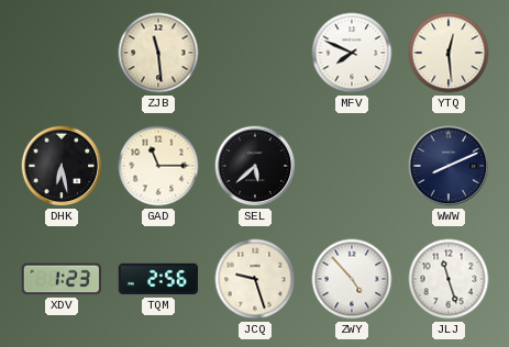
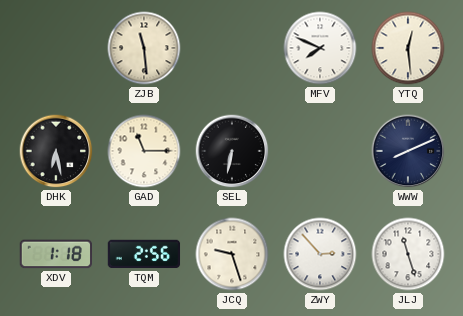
SEL: 5:38 -> 6:32 (232, 151)
XDV: 1:23 -> 1:18 (55, 254)
ZWY: 4:53 -> 2:53 (320, 254)
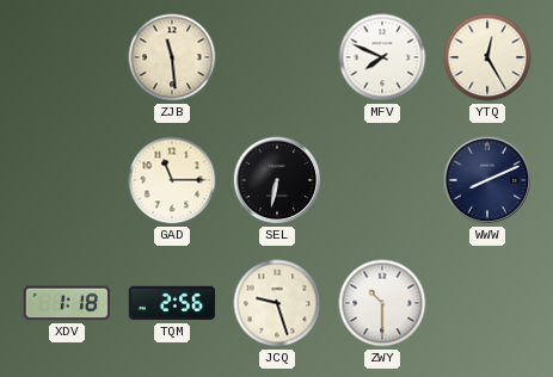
YTQ: 12:29 -> 12:25 (487, 57)
DHK: 6:28 -> none (56, 151)
ZWY: 2:53 -> 10:30 (382, 303)
JLJ: 11:27 -> none (408, 254)
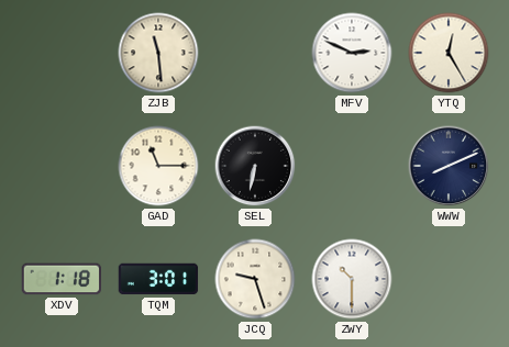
MFV: 7:49 -> 2:49 (352, 53)
TQM: 2:56 -> 3:01 (158, 279)
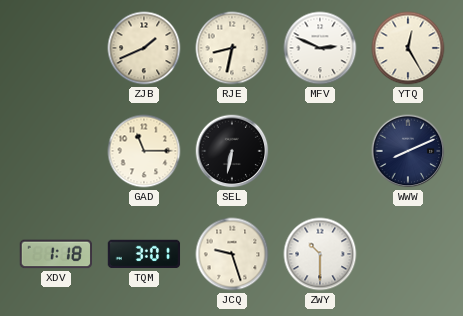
ZJB: 11:29 -> 1:41 (144, 48)
RJE: none -> 8:32 (232, 48)
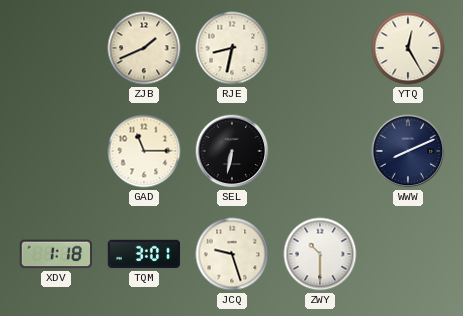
MFV: 2:49 -> none (320, 48)
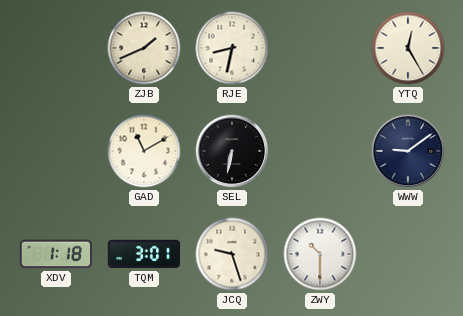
GAD: 11:15 -> 11:10 (144, 151)
WWW: 8:11 -> 9:09 (408, 151)
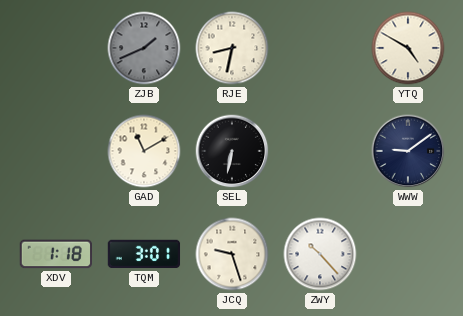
ZJB dial: cream -> grey (144, 48)
YTQ: 12:25 -> 4:50 (408, 48)
ZWY: 10:30 -> 10:23 (320, 254)
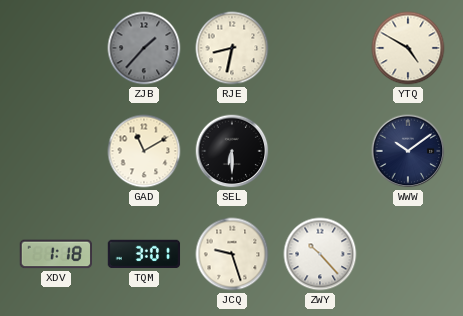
ZJB: 1:41 -> 1:37 (144, 48)
SEL: 6:32 -> 6:30 (232, 151)
WWW: 9:09 -> 10:09 (408, 151)
